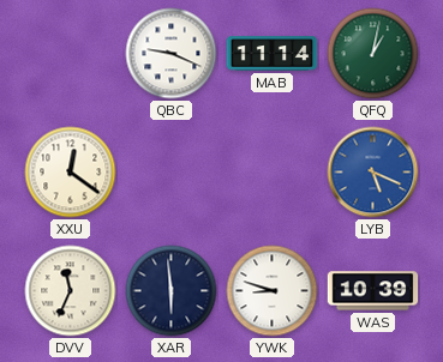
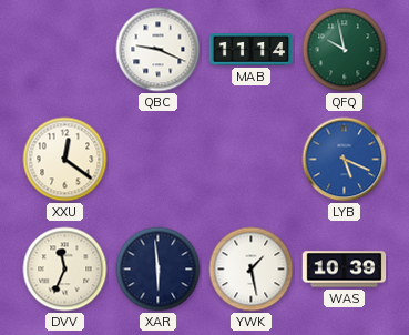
QFQ: 1:02 -> 9:58 (345, 50)
YWK: 8:48 -> 1:28 (252, 270)
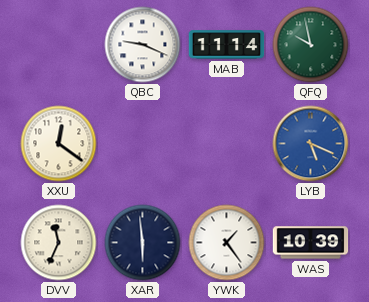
YWK: 1:28 -> 1:24 (227, 243)
